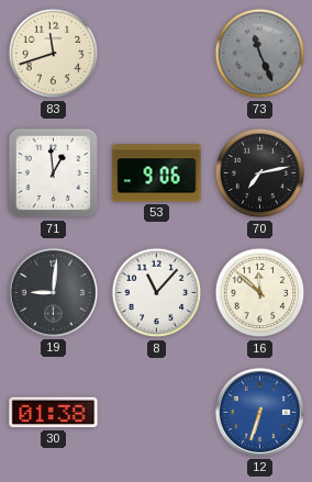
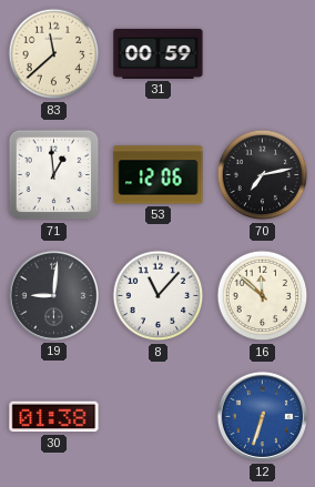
83: 11:42 -> 11:38 (54, 54)
31: none -> 00:59 (159, 53)
73: 11:26 -> none (260, 54)
53: 9:06 -> 12:06 (159, 175)
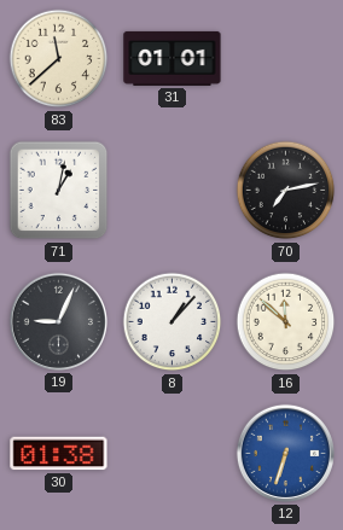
31: 00:59 -> 01:01 (173, 58)
71: 12:59 -> 1:02 (59, 191)
53: 12:06 -> none (159, 175)
19: 9:01 -> 9:04 (58, 321)
8: 11:07 -> 1:07 (173, 322)
